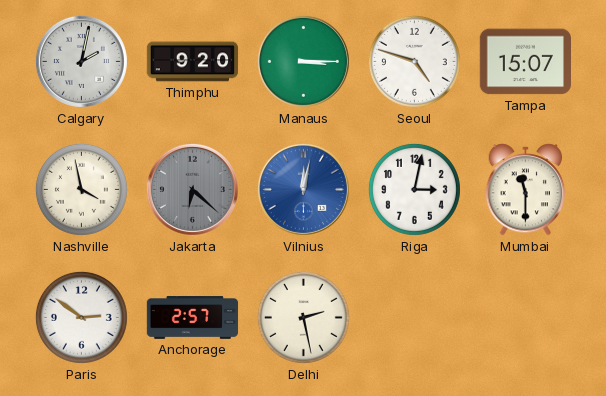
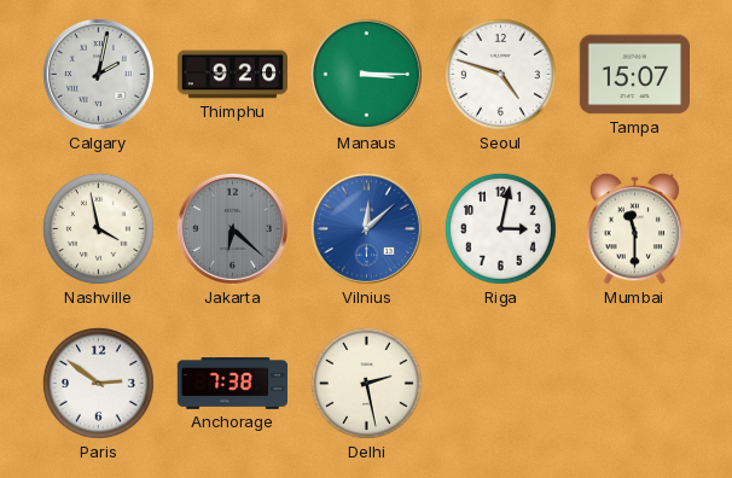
Vilnius: 12:02 -> 12:08 (366, 228)
Anchorage: 2:57 -> 7:38 (233, 384)
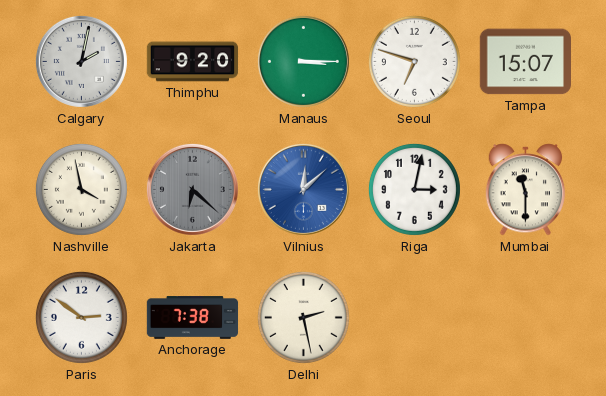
Seoul: 4:48 -> 6:48 (414, 61)
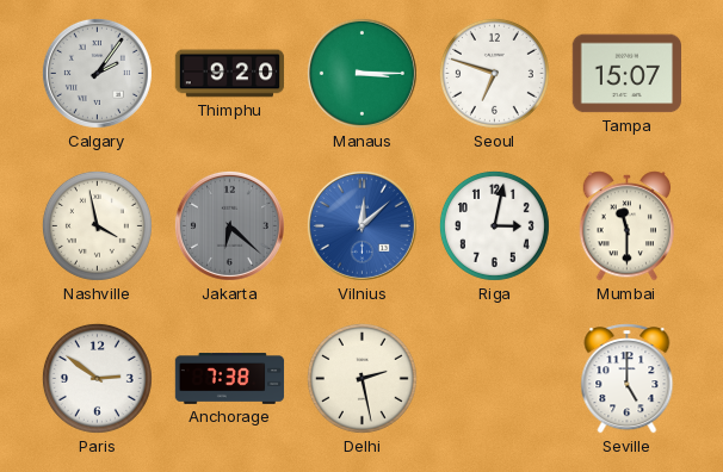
Calgary: 2:02 -> 2:06 (97, 73)
Seville: none -> 5:00 (628, 379)
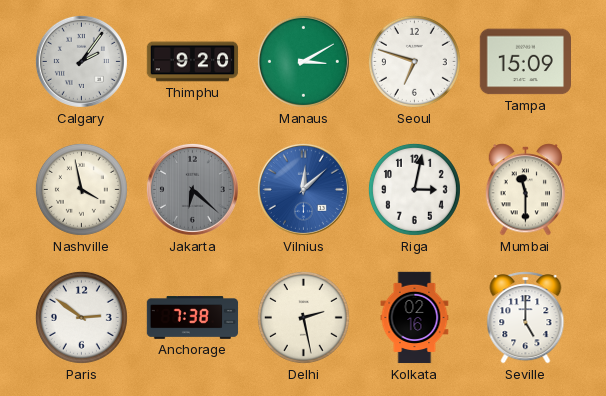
Manaus: 3:15 -> 3:10 (303, 61)
Tampa: 15:07 -> 15:09 (525, 62)
Kolkata: none -> 02:16 (415, 318)
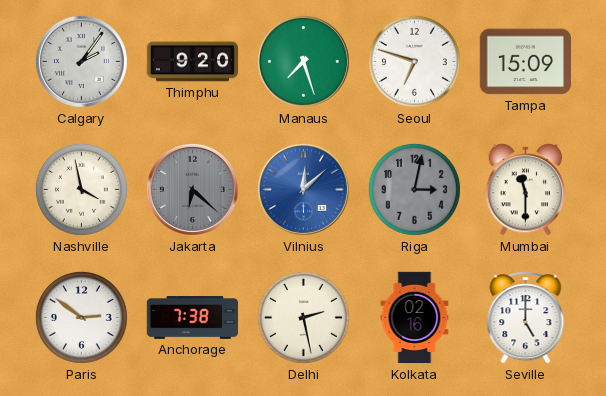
Manaus: 3:10 -> 7:27 (303, 61)
Riga dial: white -> grey (414, 189)
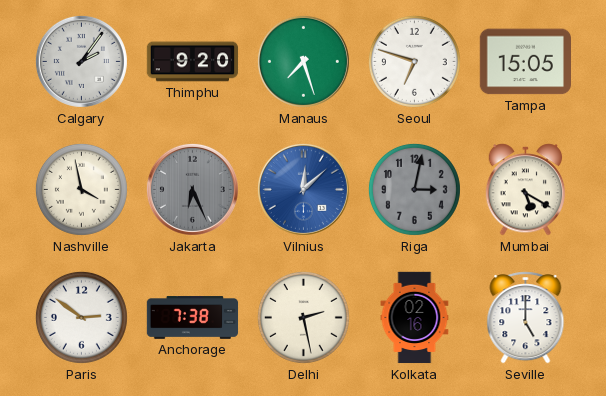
Tampa: 15:09 -> 15:05 (525, 62)
Jakarta: 6:22 -> 6:26 (192, 189)
Mumbai: 11:30 -> 5:20 (526, 190)
